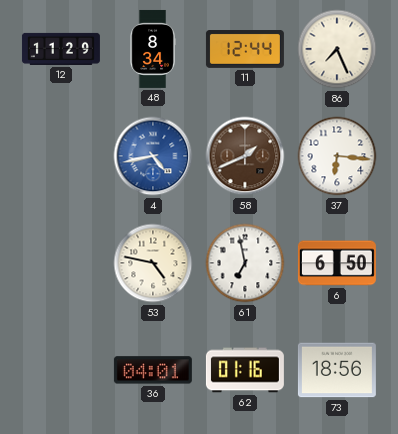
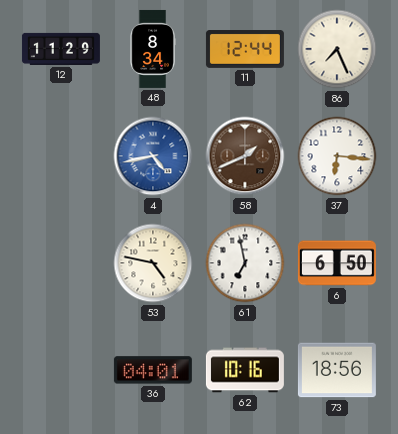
62: 01:16 -> 10:16 (245, 370)
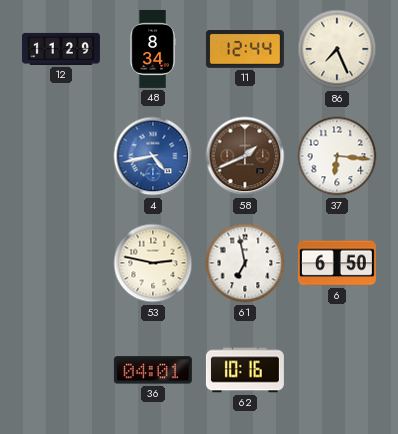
53: 4:47 -> 2:47 (153, 263)
73: 18:56 -> none (337, 370)
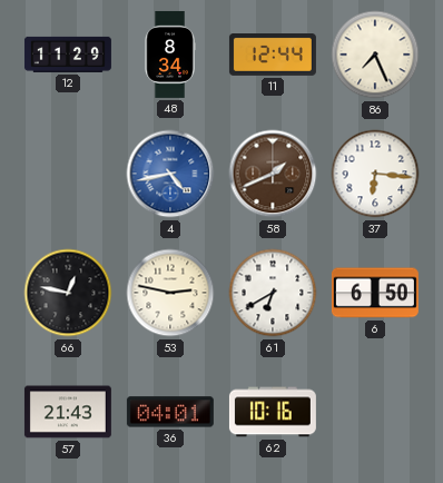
66: none -> 12:47 (68, 293)
61: 6:58 -> 6:40 (273, 293)
57: none -> 21:43 (68, 412)
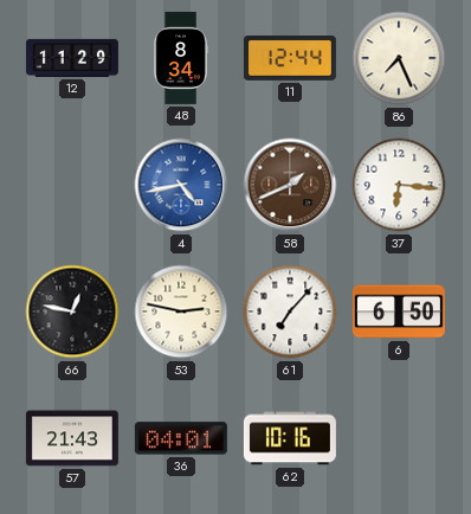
61: 6:40 -> 7:07 (290, 311)
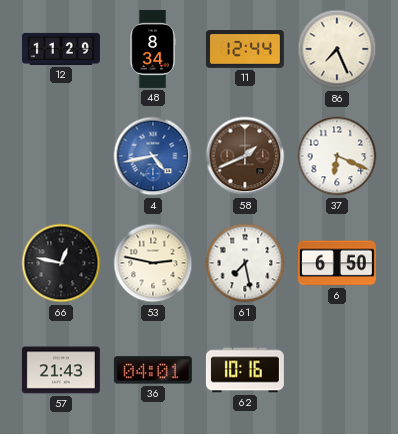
37: 6:16 -> 6:19 (337, 156)
61: 7:07 -> 7:28 (245, 263)
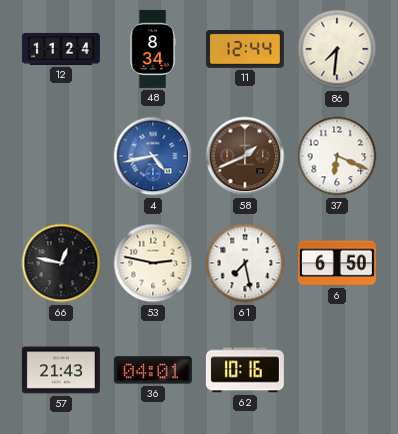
12: 11:29 -> 11:24 (61, 49)
86: 7:26 -> 7:31 (337, 49)
